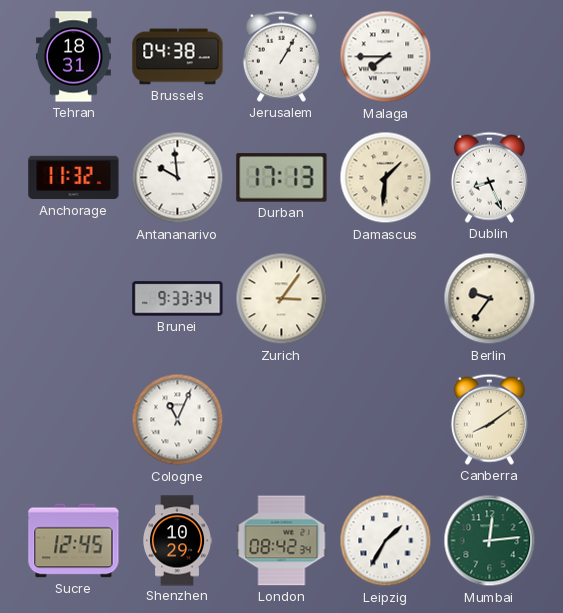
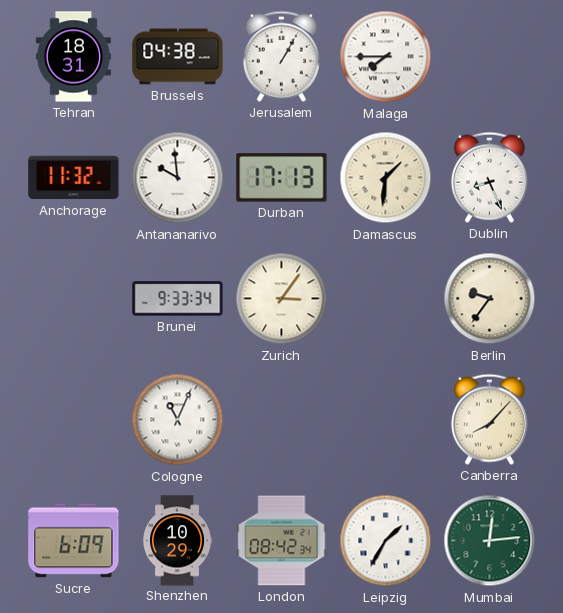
Canberra: 8:09 -> 8:07 (489, 419)
Sucre: 12:45 -> 6:09 (74, 541)
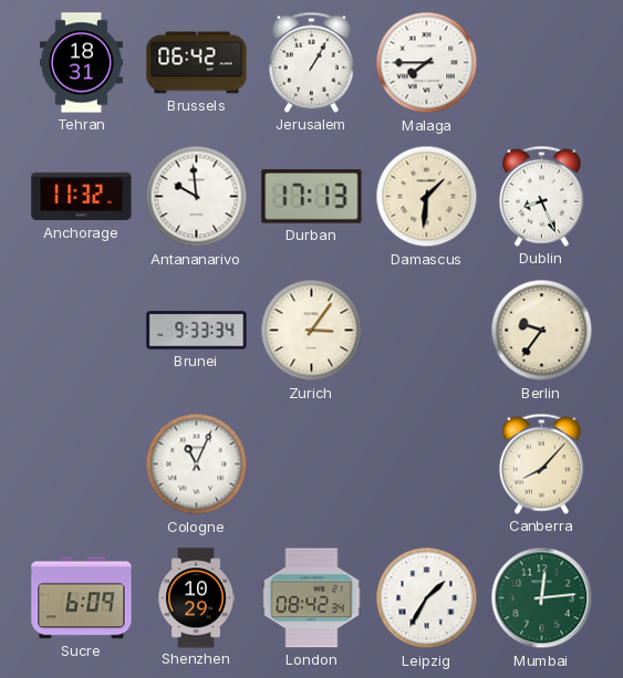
Brussels: 04:38 -> 06:42 (197, 63)
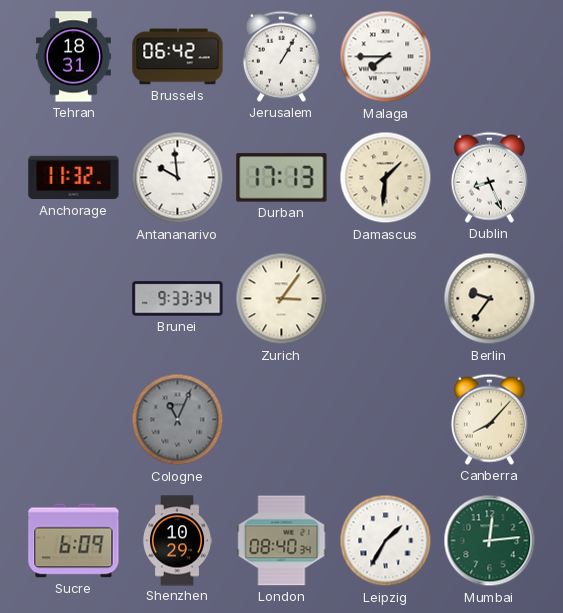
Cologne dial: white -> grey (178, 420)
London: 08:42 -> 08:40 (282, 541)
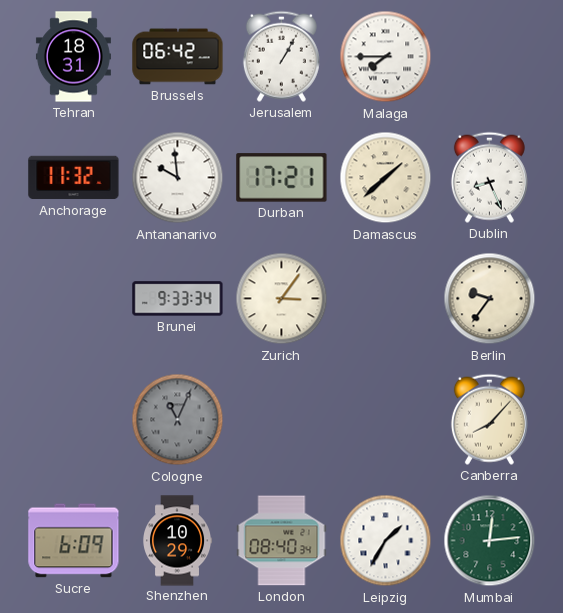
Durban: 17:13 -> 17:21 (282, 178)
Damascus: 1:31 -> 1:38 (386, 178)
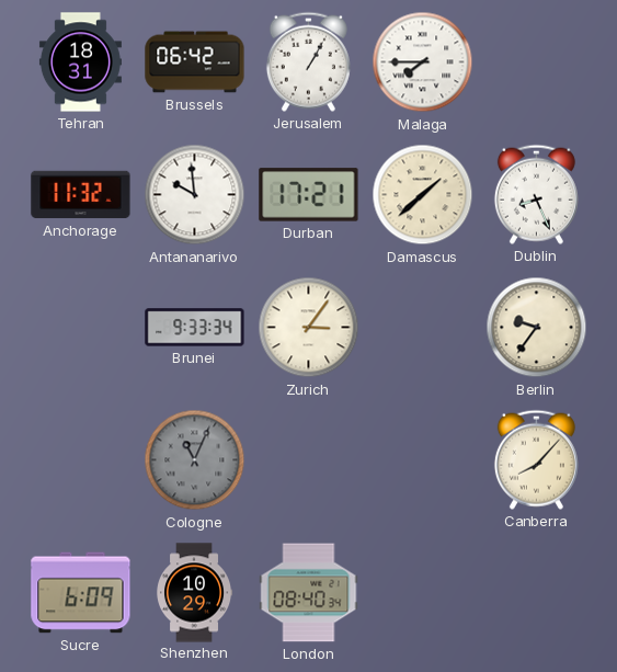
Leipzig: 1:35 -> none (386, 541)
Mumbai: 12:14 -> none (490, 541)
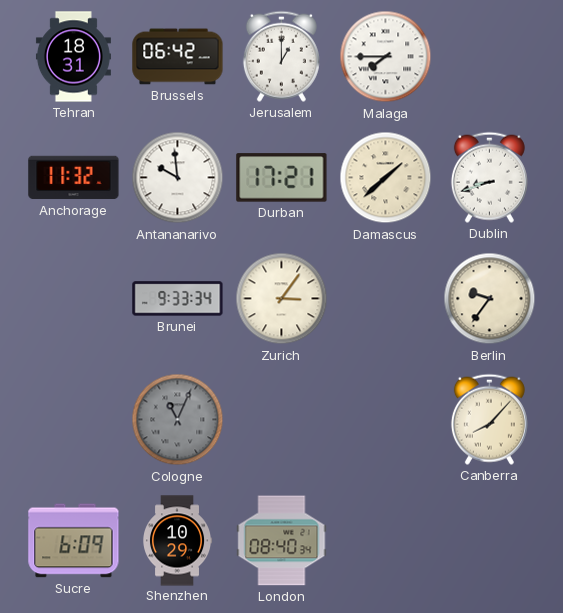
Jerusalem: 1:05 -> 1:00 (281, 56)
Dublin: 8:26 -> 8:42 (489, 177)
